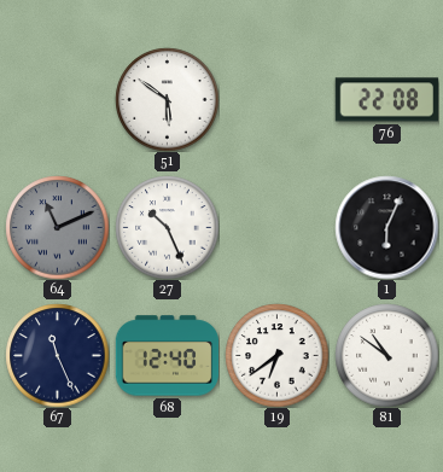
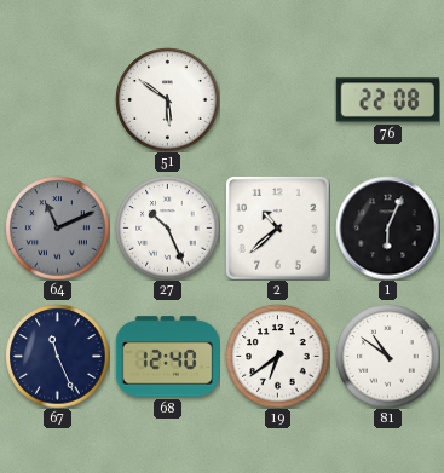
2: none -> 10:38 (278, 229)
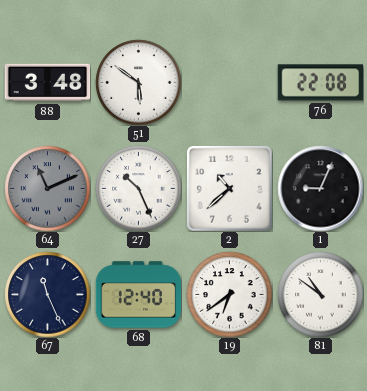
88: none -> 3:48 (47, 83)
1: 6:04 -> 9:04 (320, 188)
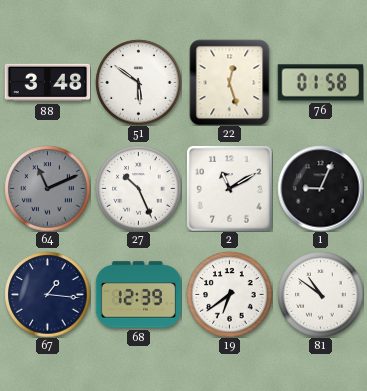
22: none -> 12:27 (230, 82)
76: 22:08 -> 01:58 (320, 83)
2: 10:38 -> 11:10 (230, 189)
67: 11:26 -> 1:16 (47, 294)
68: 12:40 -> 12:39 (138, 295)
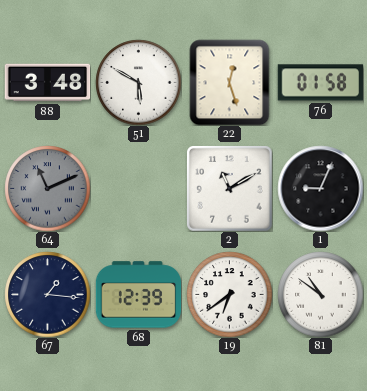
51: 5:51 -> 5:50 (138, 82)
27: 10:26 -> none (138, 188)
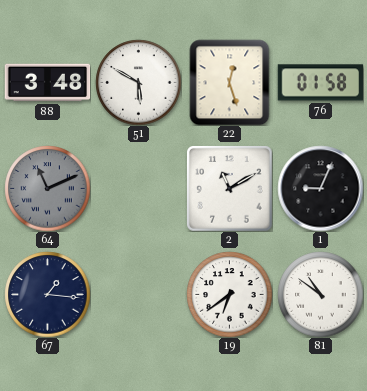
68: 12:39 -> none (138, 295)
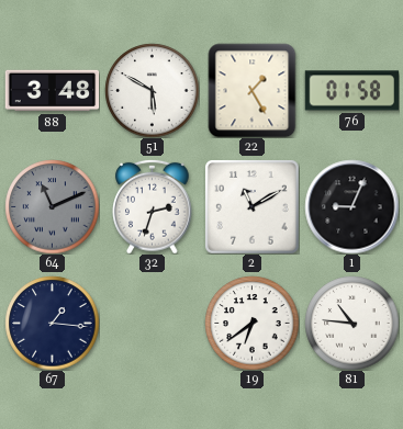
22: 12:27 -> 1:25 (253, 90)
32: none -> 2:33 (153, 206)
81: 10:51 -> 10:46 (351, 323)
